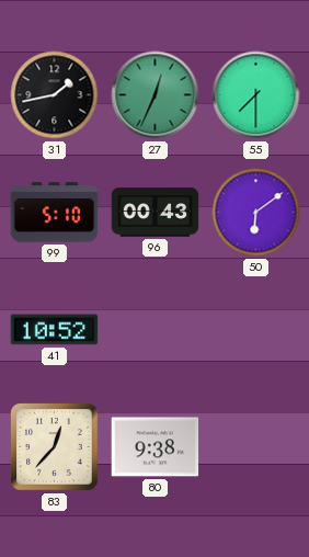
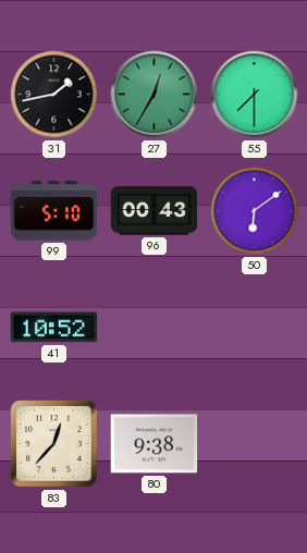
27: 12:34 -> 12:35 (155, 95)
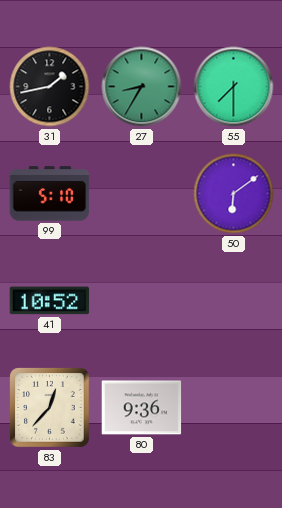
27: 12:35 -> 8:35 (142, 87)
96: 00:43 -> none (155, 211)
80: 9:38 -> 9:36 (142, 408)
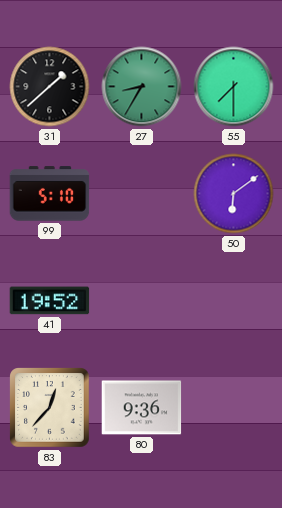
31: 1:43 -> 1:38 (50, 87)
41: 10:52 -> 19:52 (50, 301)
